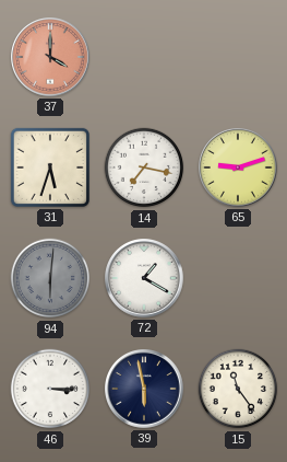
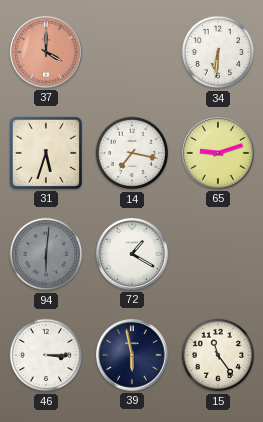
34: none -> 6:31 (218, 52)
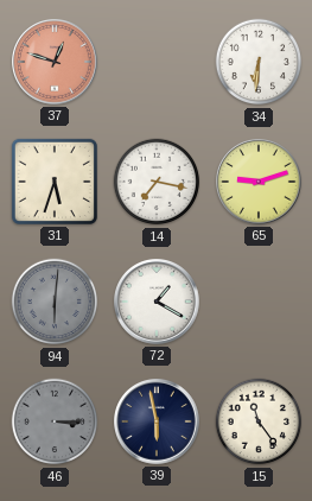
37: 4:00 -> 12:48 (56, 63)
46 dial: white -> grey (55, 421)
